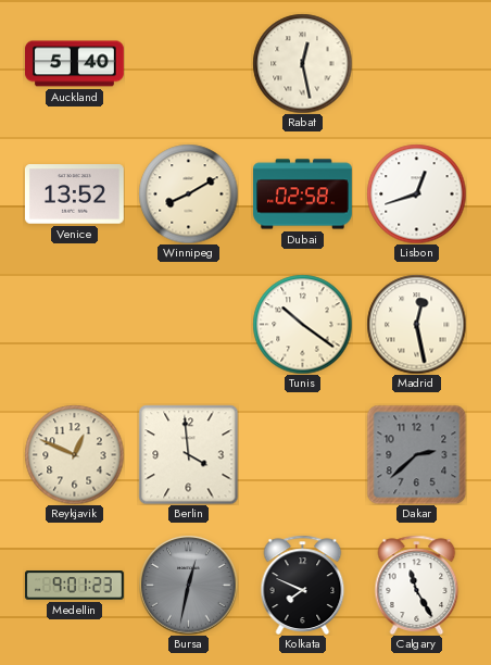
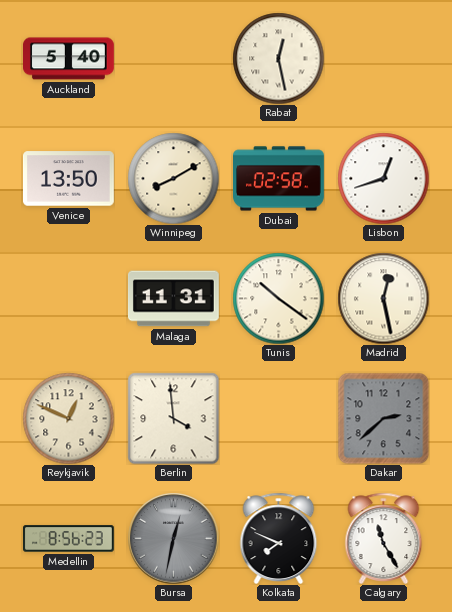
Venice: 13:52 -> 13:50 (68, 179)
Malaga: none -> 11:31 (174, 299)
Medellin: 9:01 -> 8:56 (69, 539)
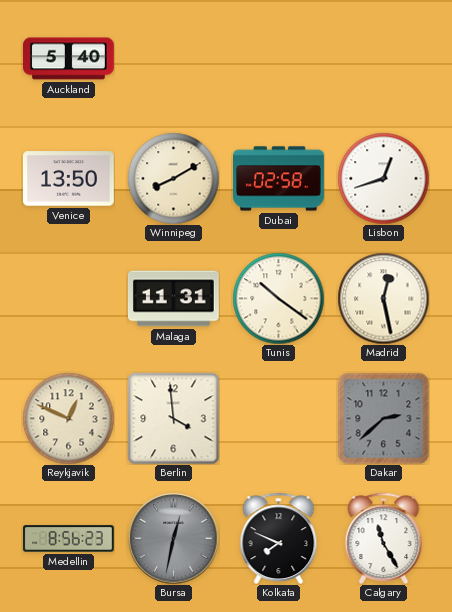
Rabat: 12:28 -> none (278, 58)
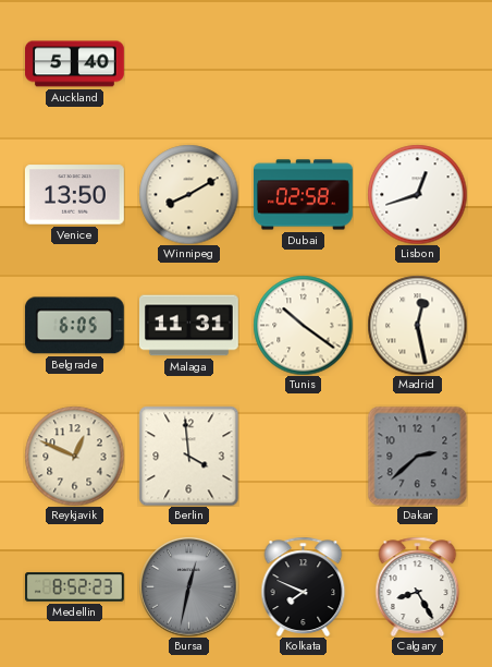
Belgrade: none -> 6:05 (74, 326)
Medellin: 8:56 -> 8:52 (75, 587)
Calgary: 11:25 -> 8:25 (418, 586)
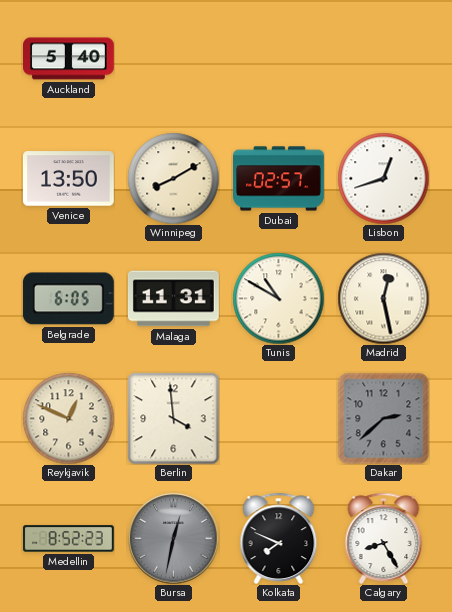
Dubai: 02:58 -> 02:57 (279, 179)
Tunis: 10:21 -> 10:50 (278, 298)
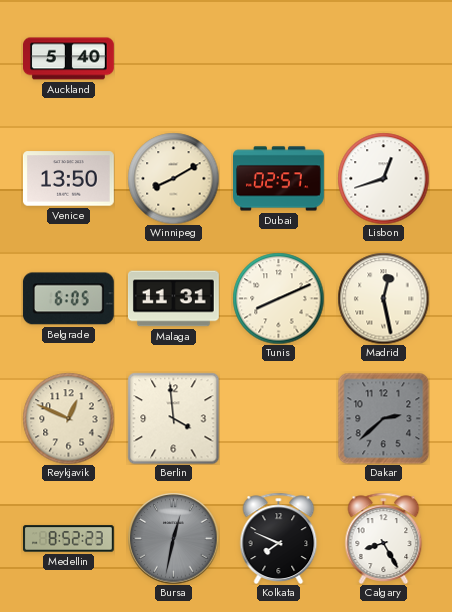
Tunis: 10:50 -> 8:11 (278, 298)
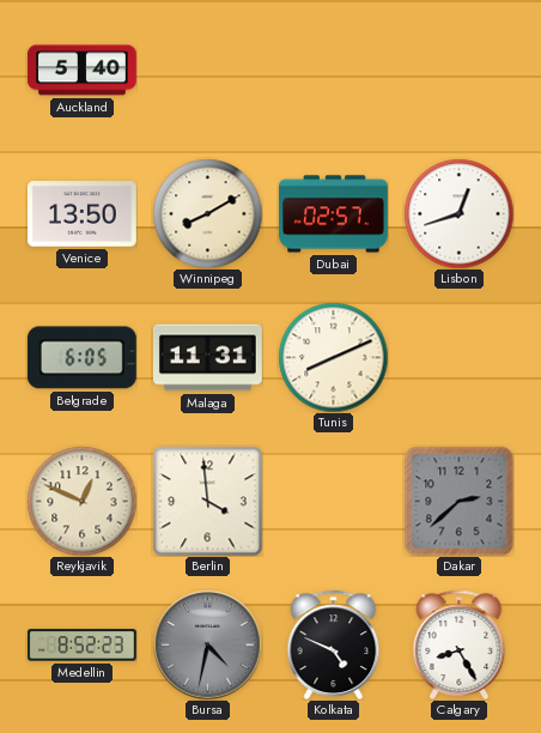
Madrid: 12:28 -> none (383, 298)
Bursa: 12:32 -> 4:32 (207, 644)
Kolkata: 7:49 -> 4:49 (334, 644)
